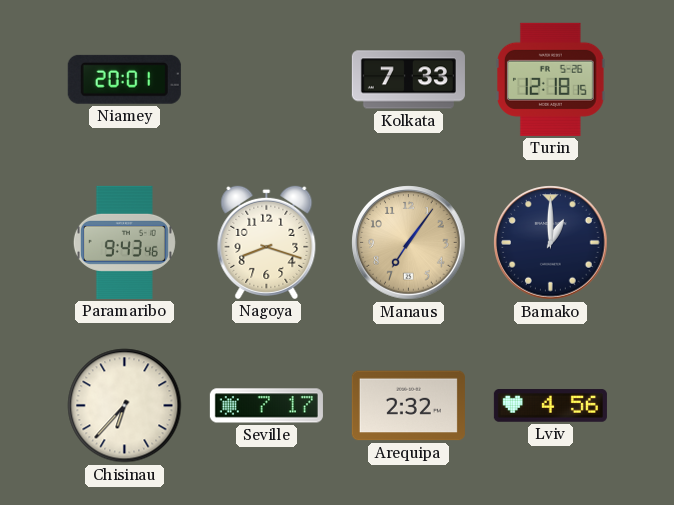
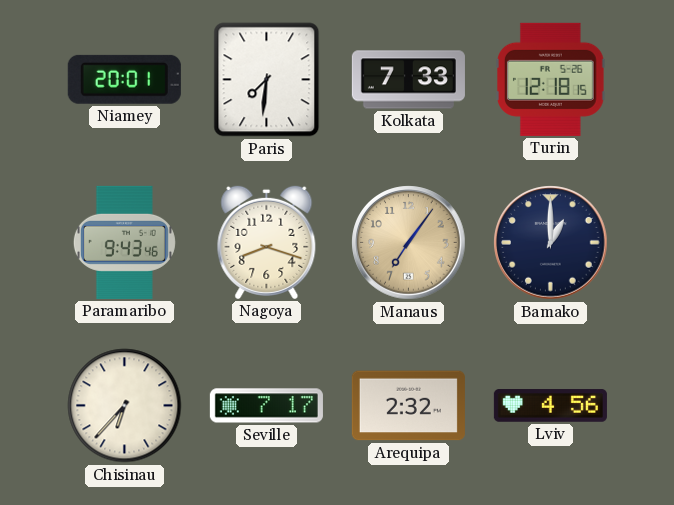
Paris: none -> 7:31 (267, 80)
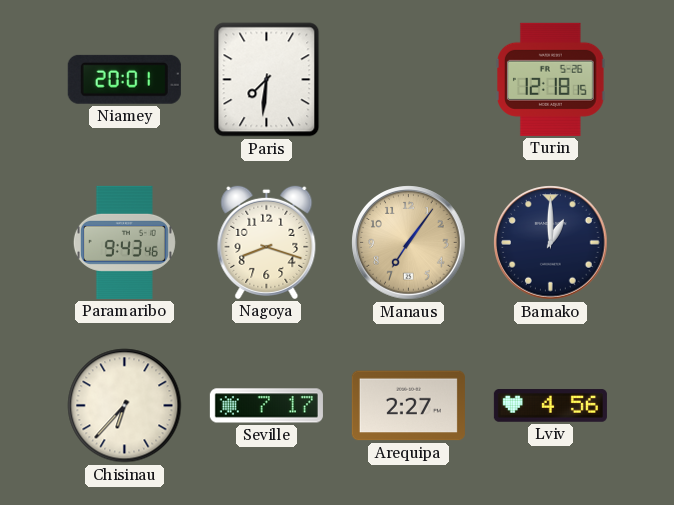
Kolkata: 7:33 -> none (408, 80)
Arequipa: 2:32 -> 2:27 (408, 406)
